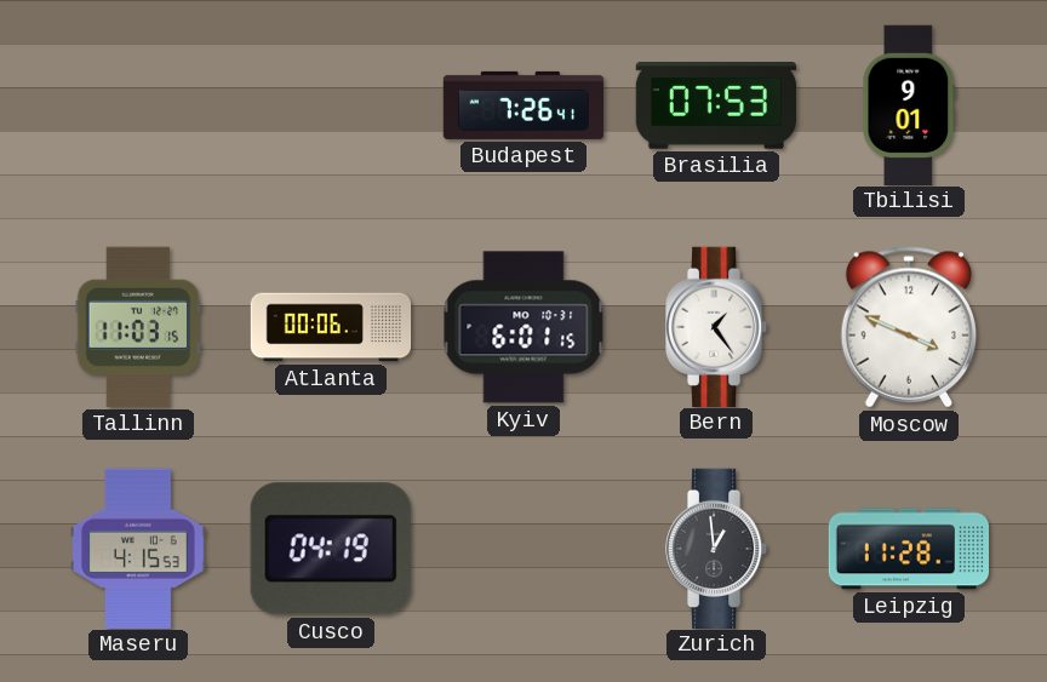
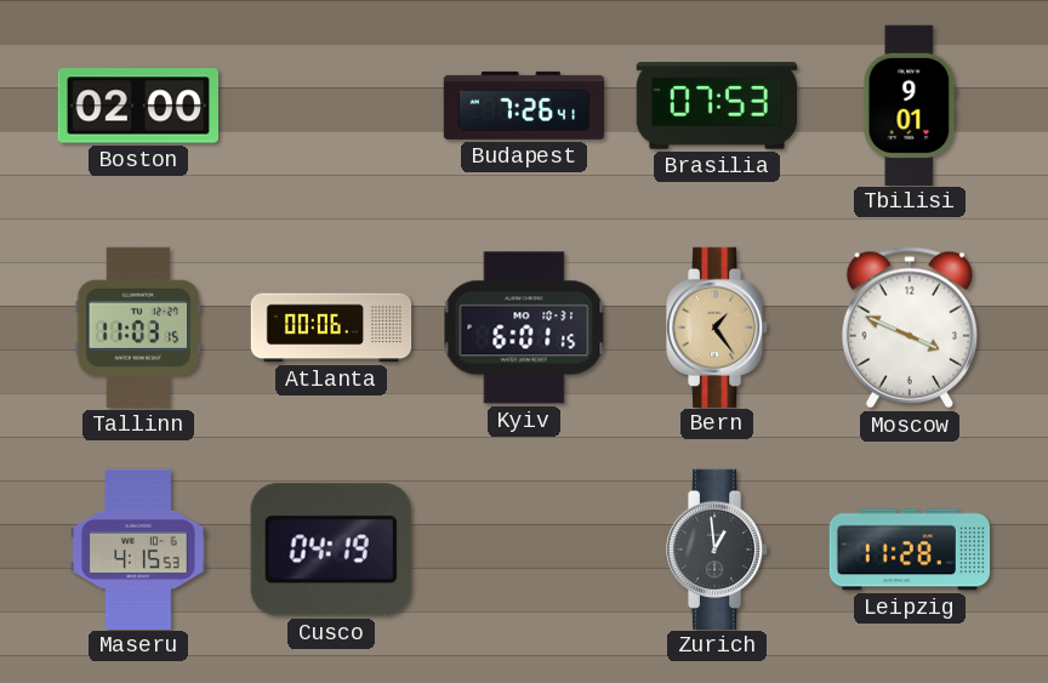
Boston: none -> 02:00 (137, 106)
Bern dial: white -> champagne (718, 326)
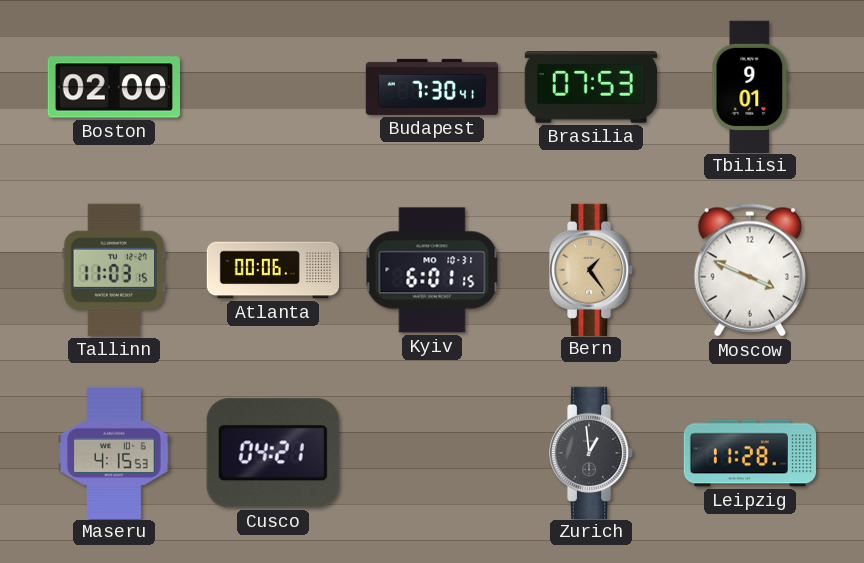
Budapest: 7:26 -> 7:30 (432, 87)
Cusco: 04:19 -> 04:21 (273, 453)
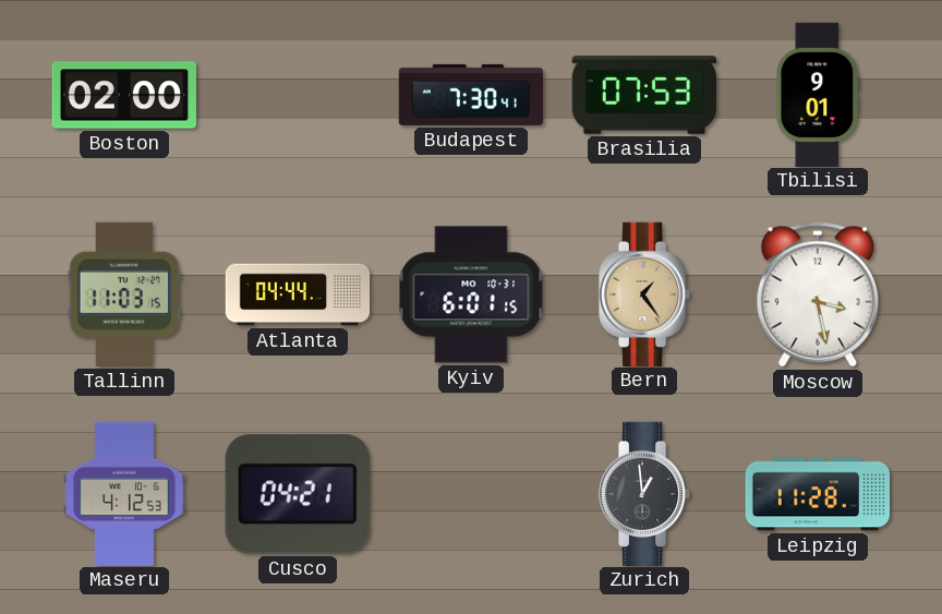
Atlanta: 00:06 -> 04:44 (298, 294)
Moscow: 3:49 -> 3:28 (818, 294)
Maseru: 4:15 -> 4:12 (124, 493)
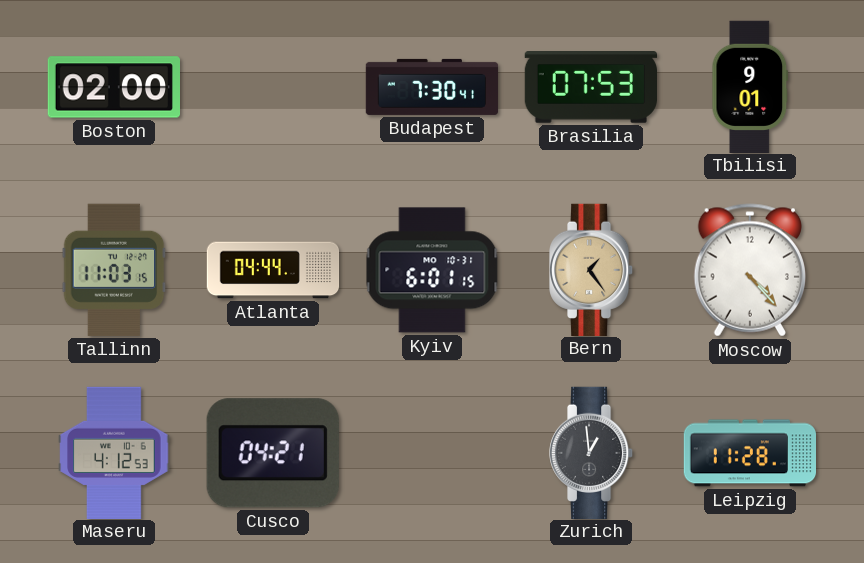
Moscow: 3:28 -> 4:23 (750, 270)
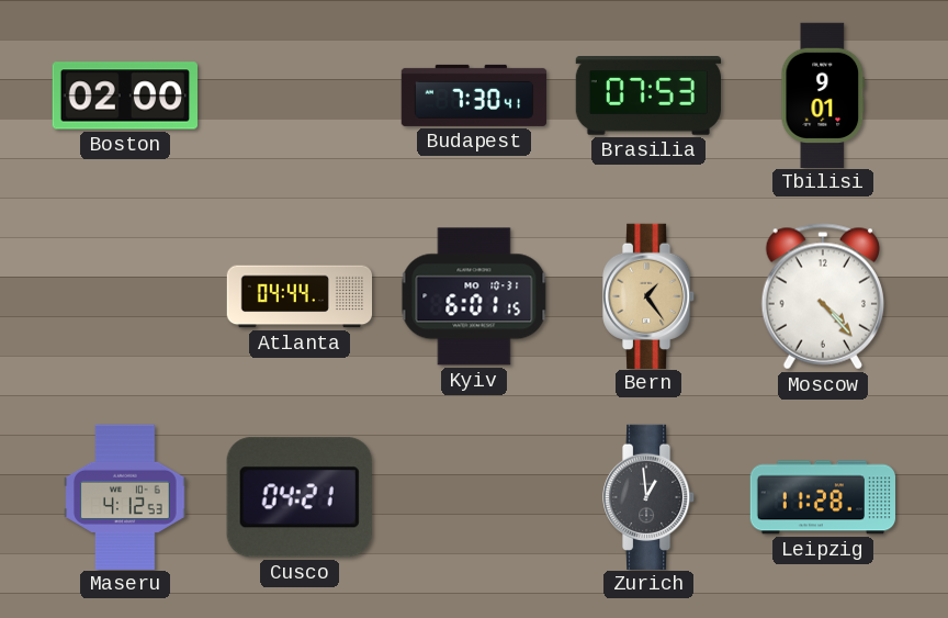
Tallinn: 11:03 -> none (114, 270)
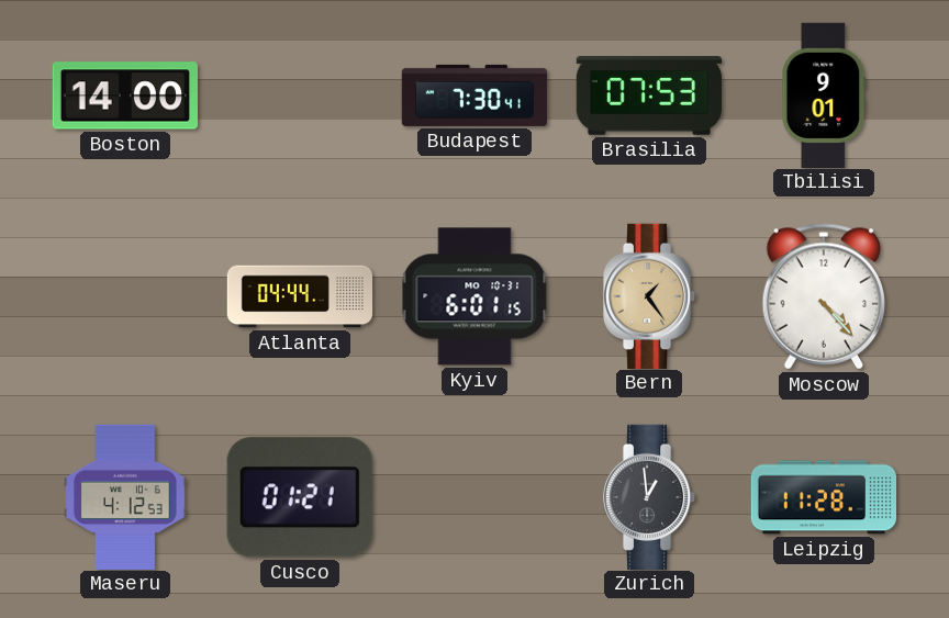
Boston: 02:00 -> 14:00 (124, 95)
Cusco: 04:21 -> 01:21 (300, 497)
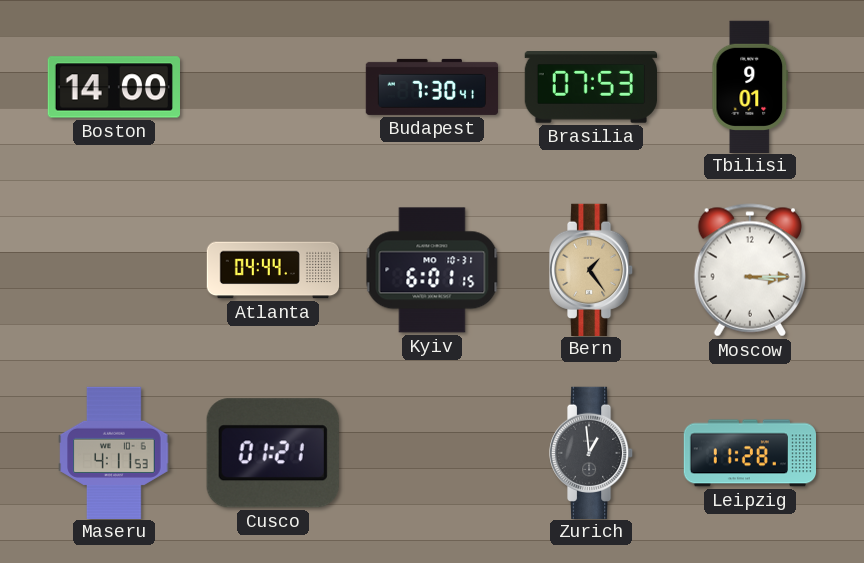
Moscow: 4:23 -> 3:15 (750, 270)
Maseru: 4:12 -> 4:11 (114, 452)
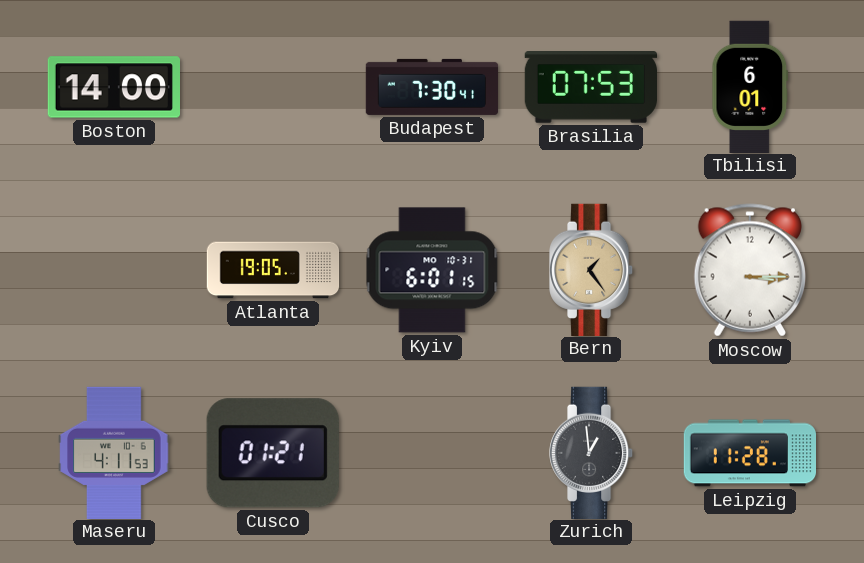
Tbilisi: 9:01 -> 6:01 (750, 86)
Atlanta: 04:44 -> 19:05 (273, 270)
